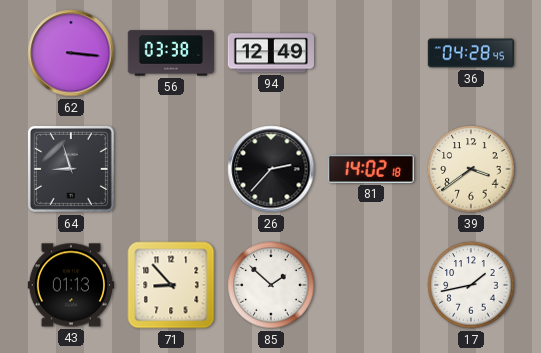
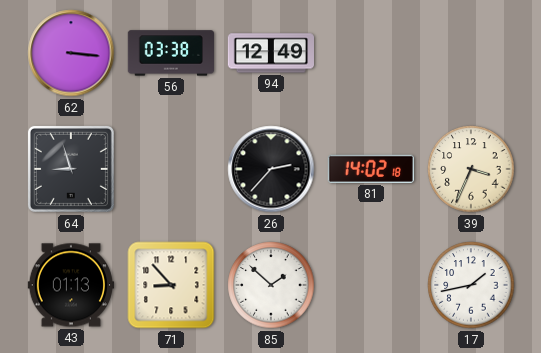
36: 04:28 -> none (470, 53)
39: 3:39 -> 3:34 (471, 169)
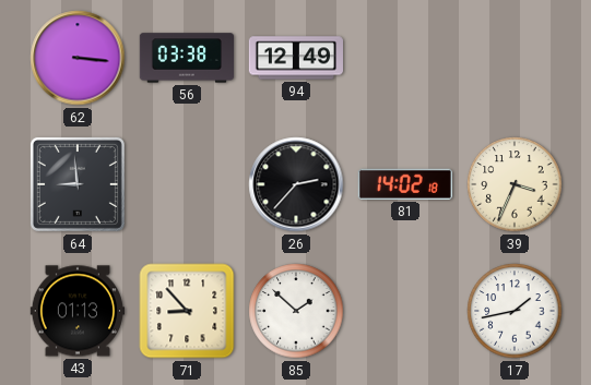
64: 8:57 -> 8:59 (78, 184)
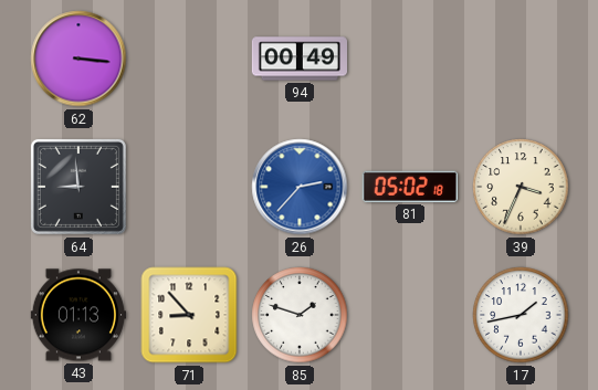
56: 03:38 -> none (186, 58)
94: 12:49 -> 00:49 (298, 59)
26 dial: black -> blue (300, 187)
81: 14:02 -> 05:02 (410, 187)
85: 1:52 -> 1:48 (300, 315)
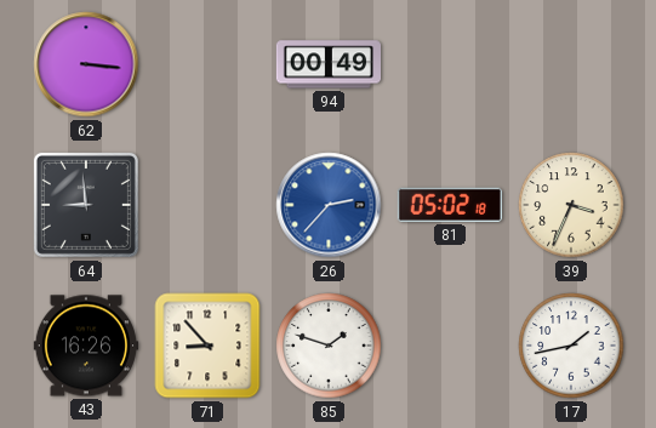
43: 01:13 -> 16:26 (85, 346)
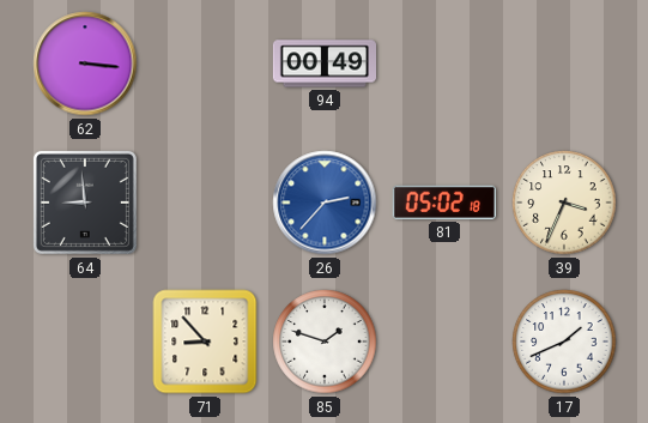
43: 16:26 -> none (85, 346)
17: 1:43 -> 1:41 (564, 342)
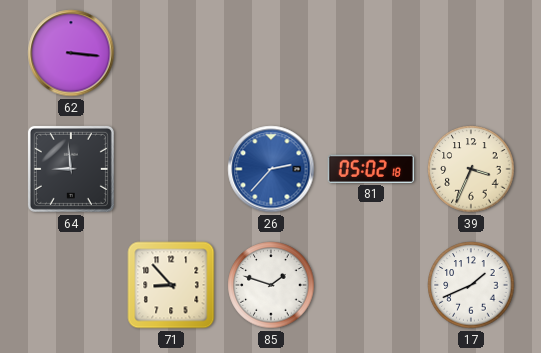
94: 00:49 -> none (323, 64)
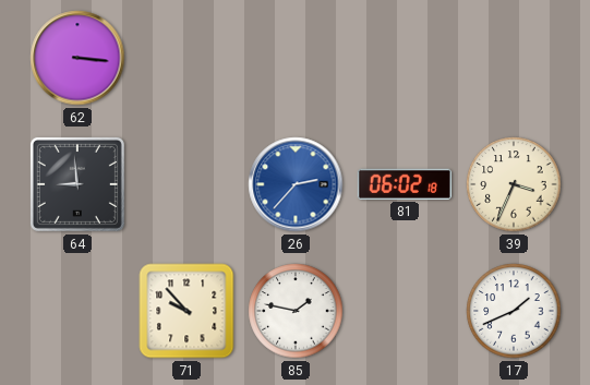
81: 05:02 -> 06:02 (405, 184)
71: 8:53 -> 9:53 (186, 311)
85: 1:48 -> 1:47 (296, 311)
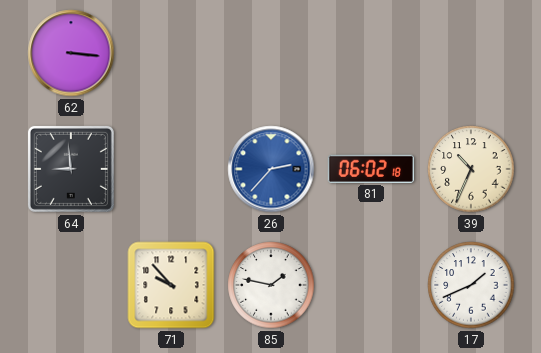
39: 3:34 -> 10:34 (471, 169)
